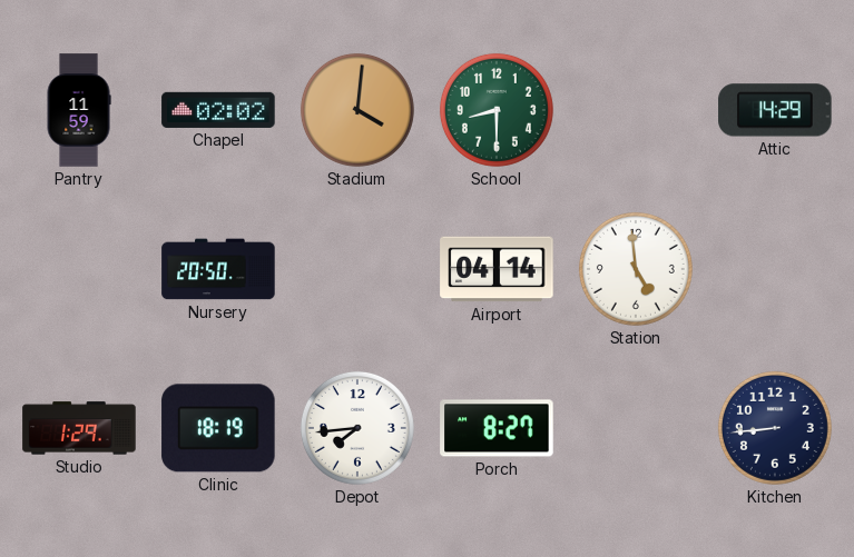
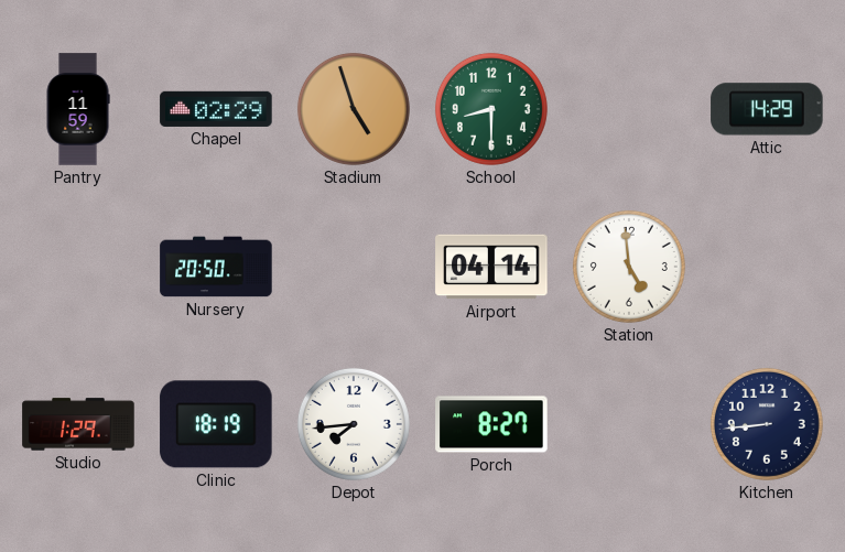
Chapel: 02:02 -> 02:29 (216, 109)
Stadium: 4:01 -> 4:57 (354, 109)
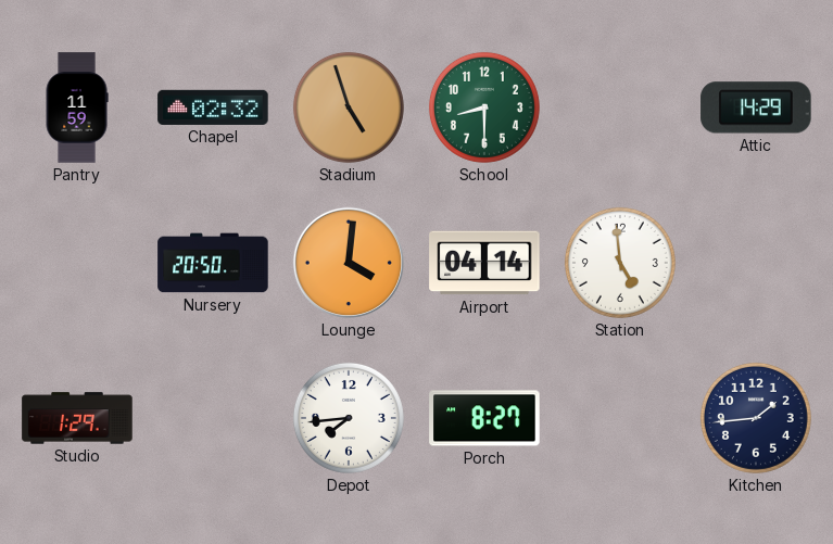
Chapel: 02:29 -> 02:32 (213, 107)
Lounge: none -> 4:01 (349, 263)
Clinic: 18:19 -> none (216, 424)
Kitchen: 8:44 -> 1:44 (756, 418)
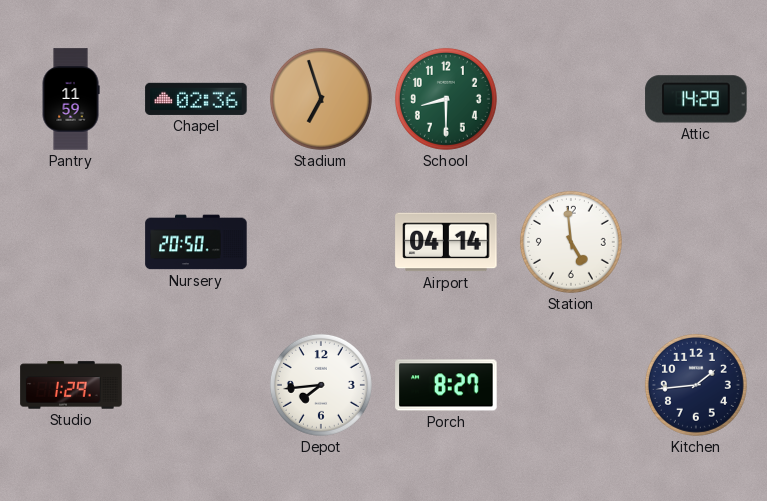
Chapel: 02:32 -> 02:36 (196, 99)
Stadium: 4:57 -> 6:57 (321, 99)
Lounge: 4:01 -> none (349, 263)
